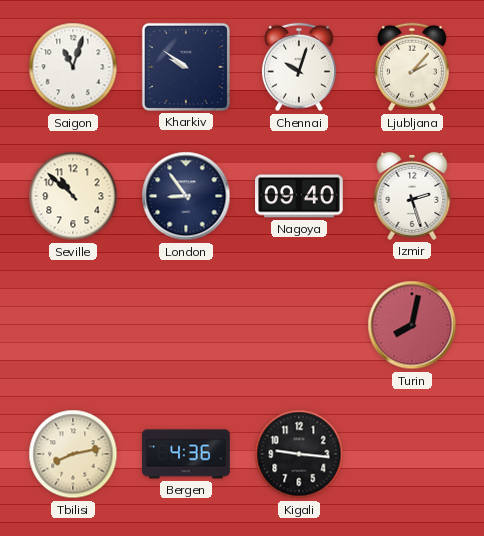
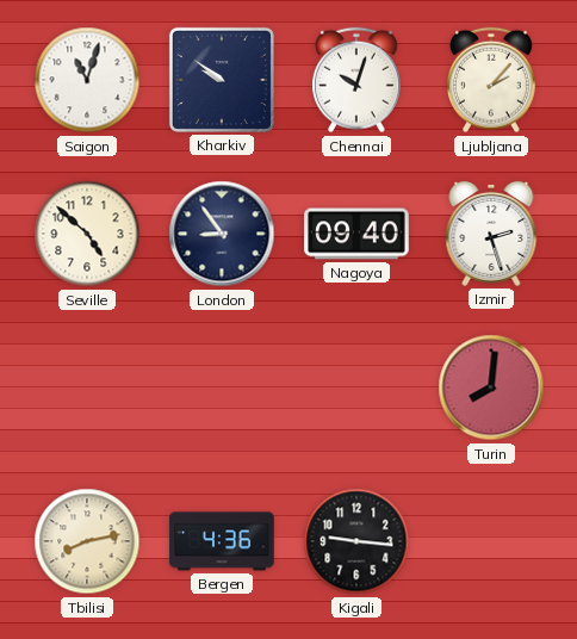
Seville: 10:52 -> 4:52 (87, 234)
Turin: 8:02 -> 8:01 (491, 387)
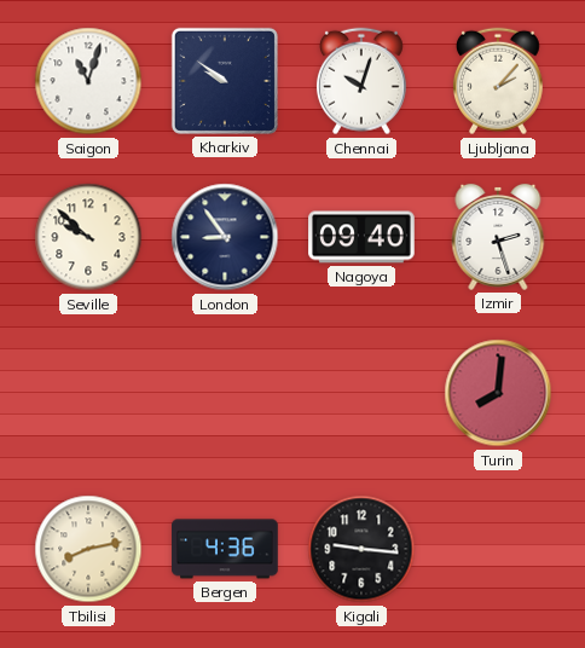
Seville: 4:52 -> 9:52 (88, 237)
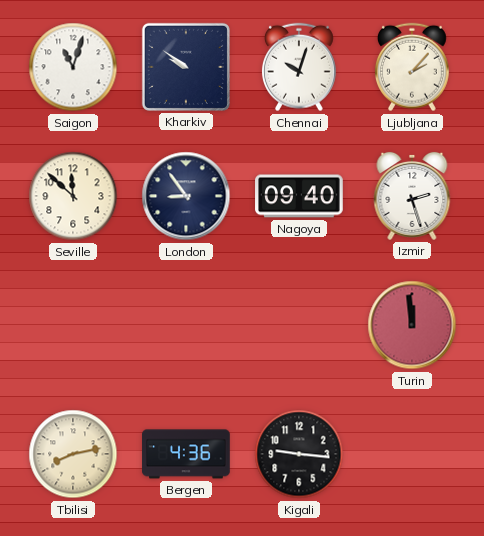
Seville: 9:52 -> 11:52 (73, 196)
Turin: 8:01 -> 11:59 (412, 325)
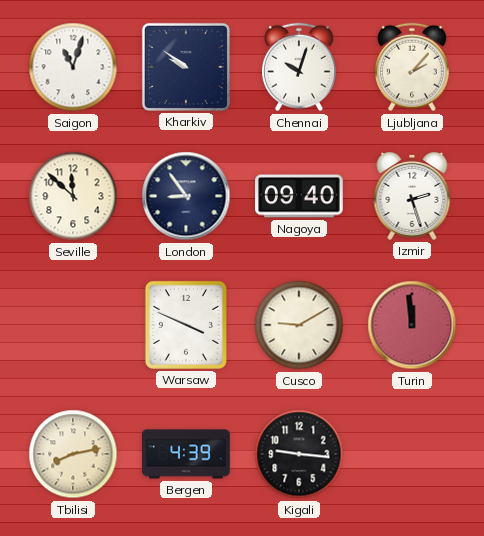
Warsaw: none -> 3:49 (186, 325)
Cusco: none -> 9:10 (299, 325)
Bergen: 4:36 -> 4:39 (186, 454)
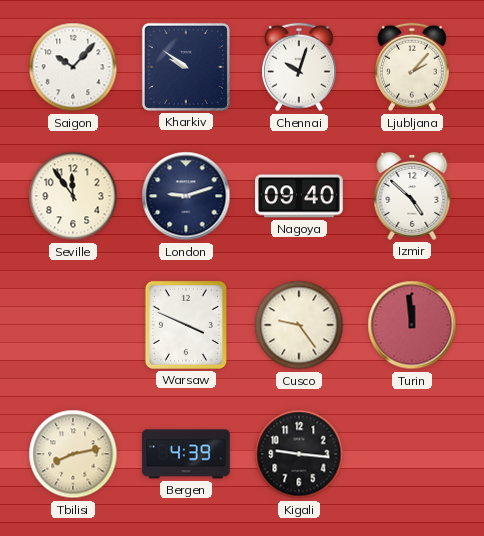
Saigon: 11:03 -> 10:07 (73, 67)
Seville: 11:52 -> 11:54 (73, 196)
London: 8:54 -> 9:12 (186, 196)
Izmir: 2:27 -> 4:52 (412, 196)
Cusco: 9:10 -> 9:24 (299, 325)
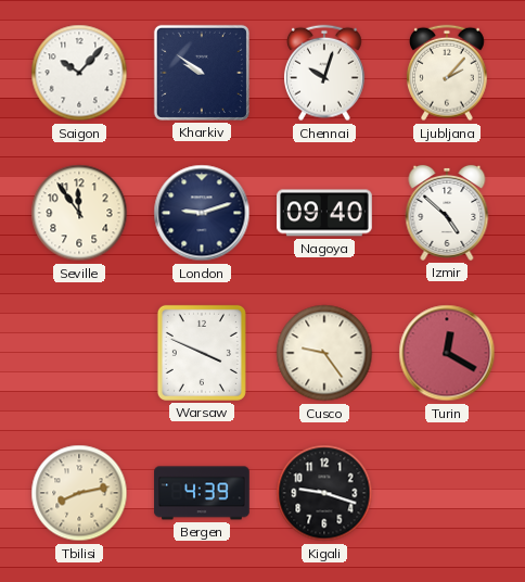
Turin: 11:59 -> 12:20 (447, 353)
Kigali: 9:16 -> 9:18 (324, 493)
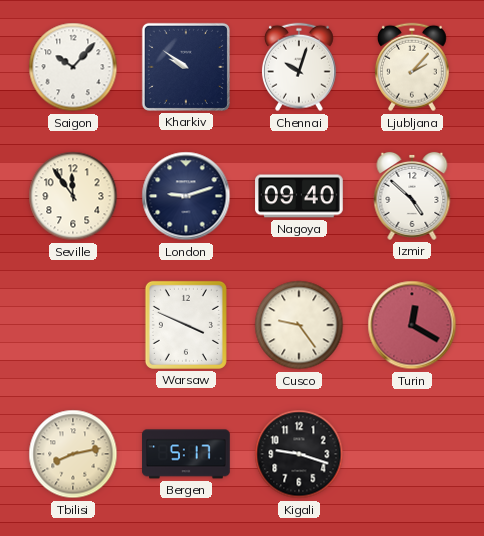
Bergen: 4:39 -> 5:17 (186, 454)
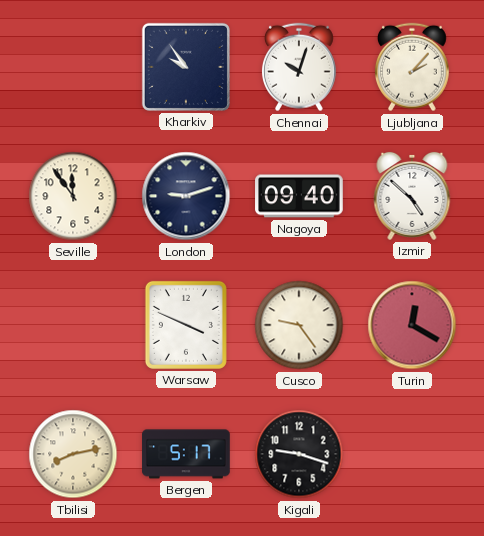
Saigon: 10:07 -> none (73, 67)
Kharkiv: 9:51 -> 9:54 (186, 67)
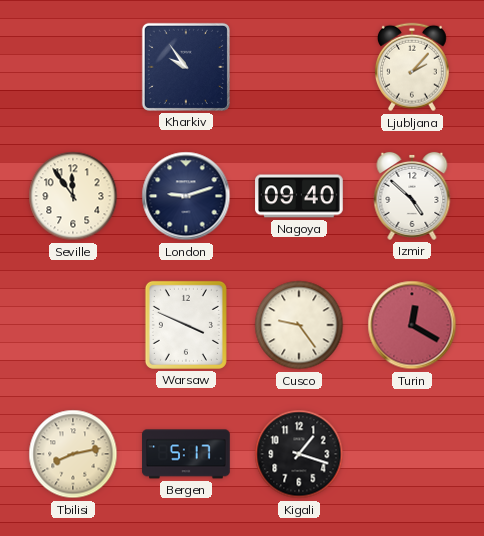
Chennai: 10:03 -> none (299, 67)
Kigali: 9:18 -> 1:18 (299, 454)
